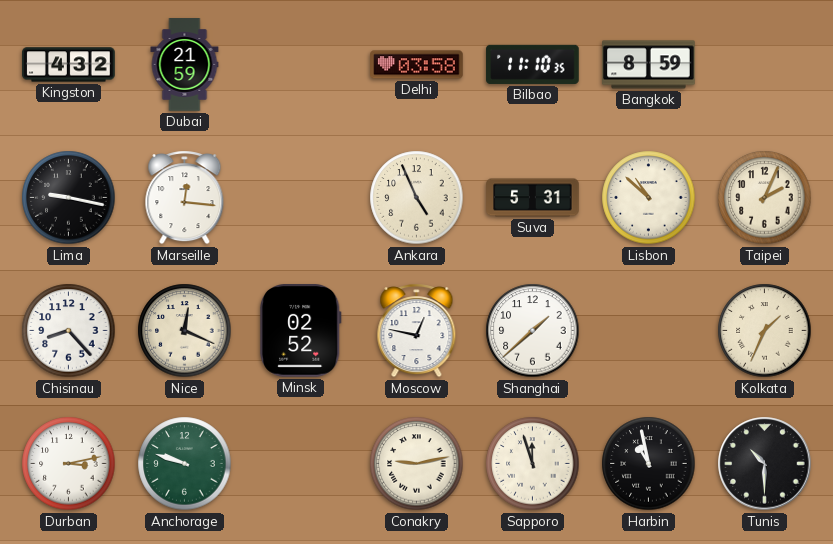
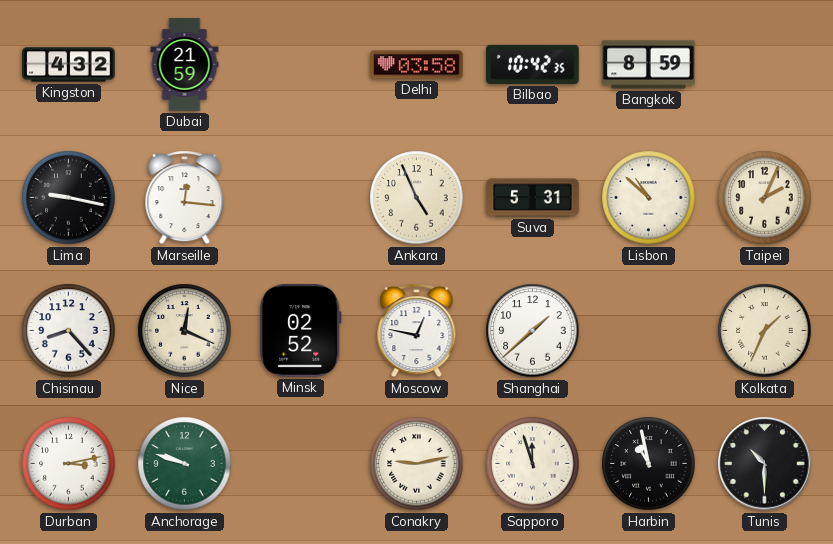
Bilbao: 11:10 -> 10:42 (533, 64)
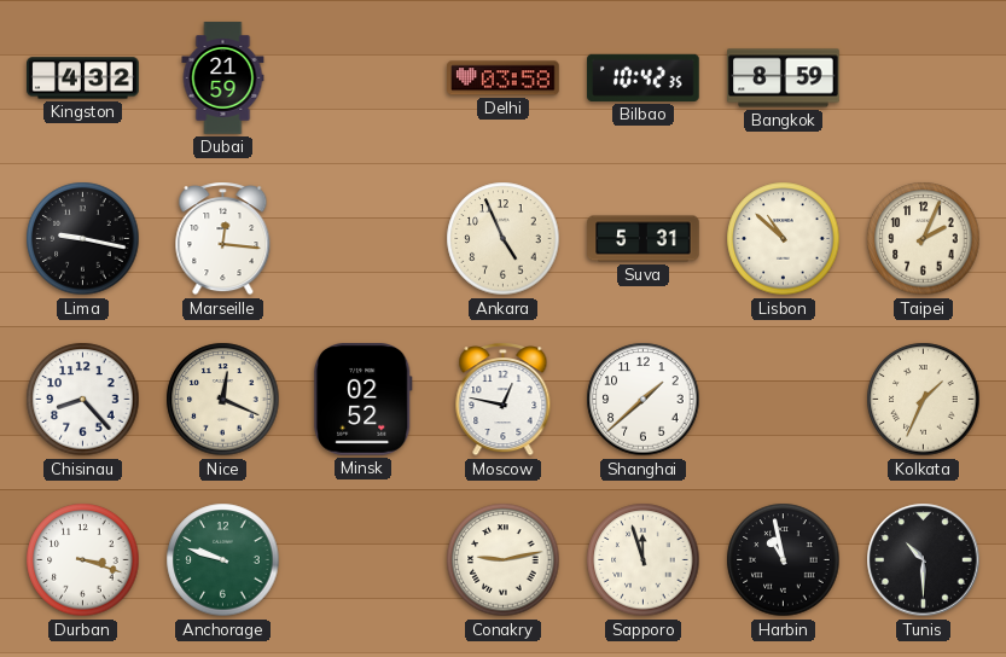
Durban: 3:13 -> 3:18 (83, 560)
